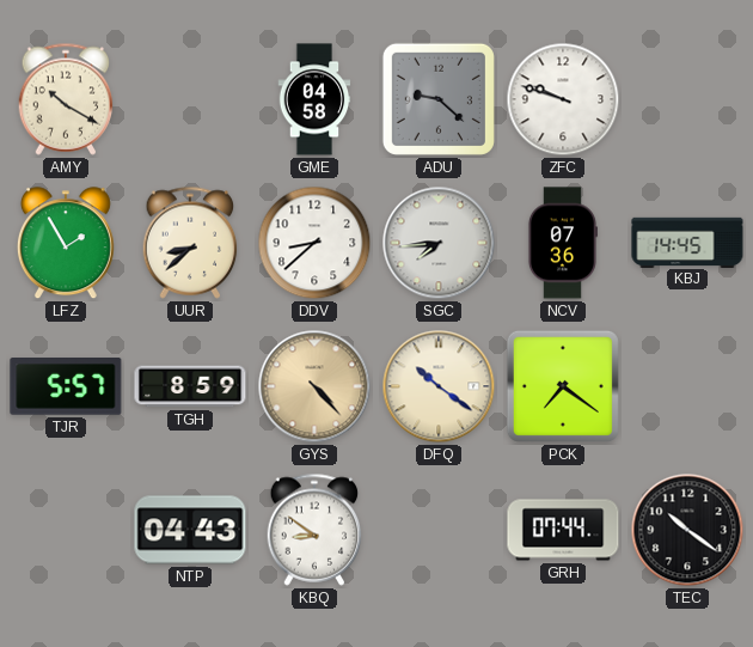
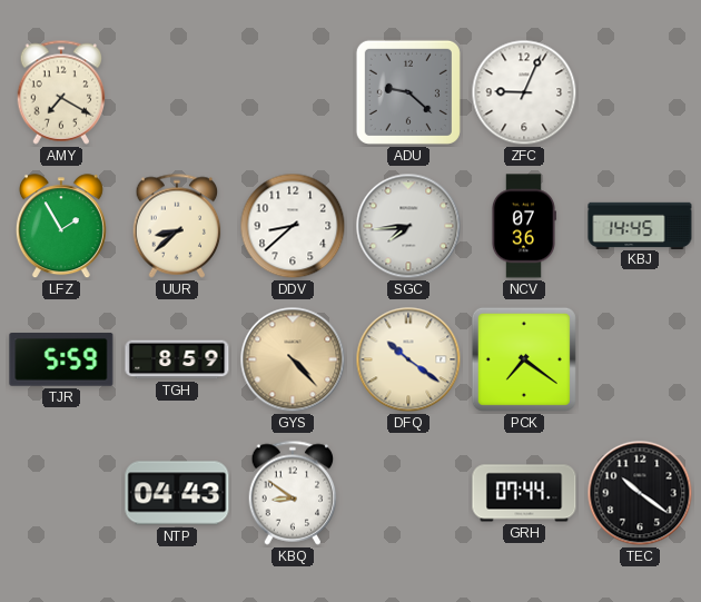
AMY: 10:20 -> 7:20 (61, 92)
GME: 04:58 -> none (314, 99)
ZFC: 9:48 -> 9:04 (524, 92)
TJR: 5:57 -> 5:59 (61, 361)
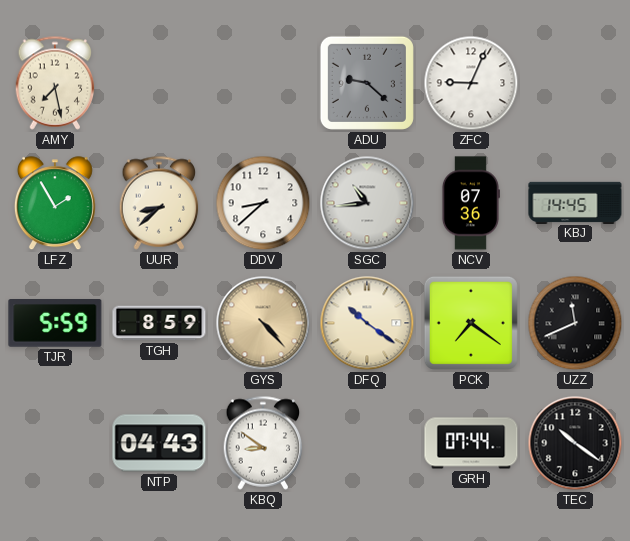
AMY: 7:20 -> 7:28 (55, 83)
SGC: 7:44 -> 10:44 (367, 203)
UZZ: none -> 11:41 (575, 323)
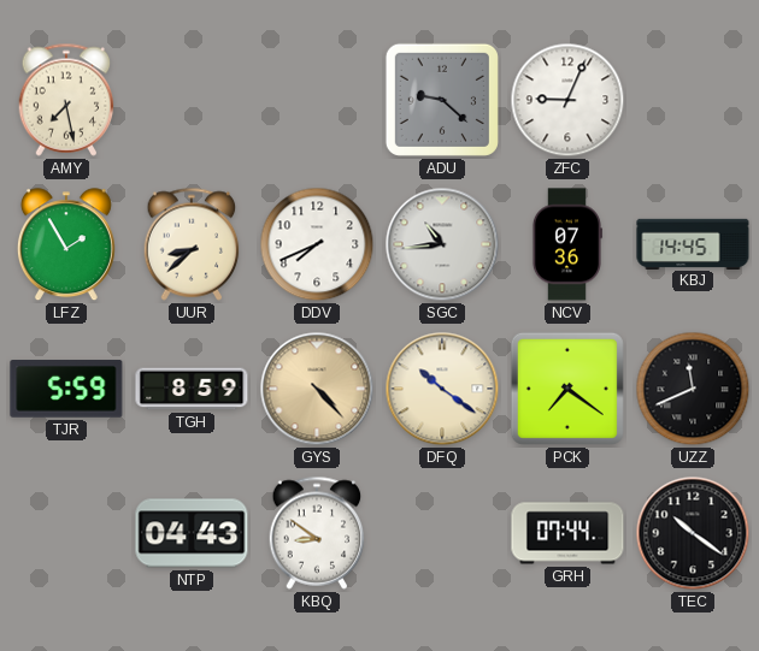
DDV: 8:38 -> 7:41 (317, 244)
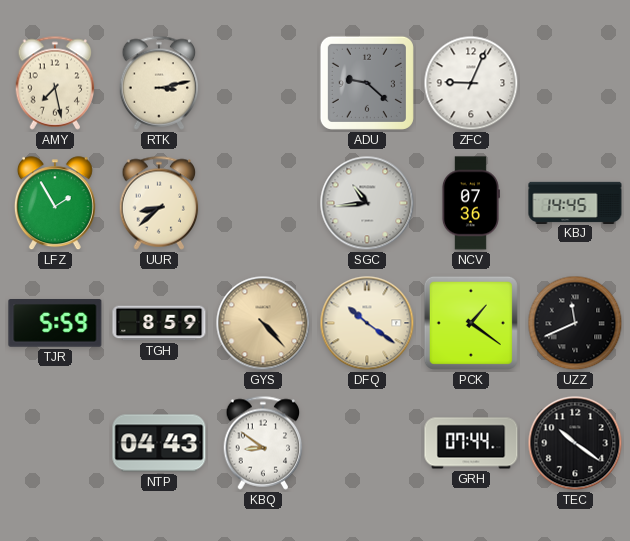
RTK: none -> 3:13 (159, 83)
DDV: 7:41 -> none (317, 244)
PCK: 7:21 -> 1:21 (471, 323)
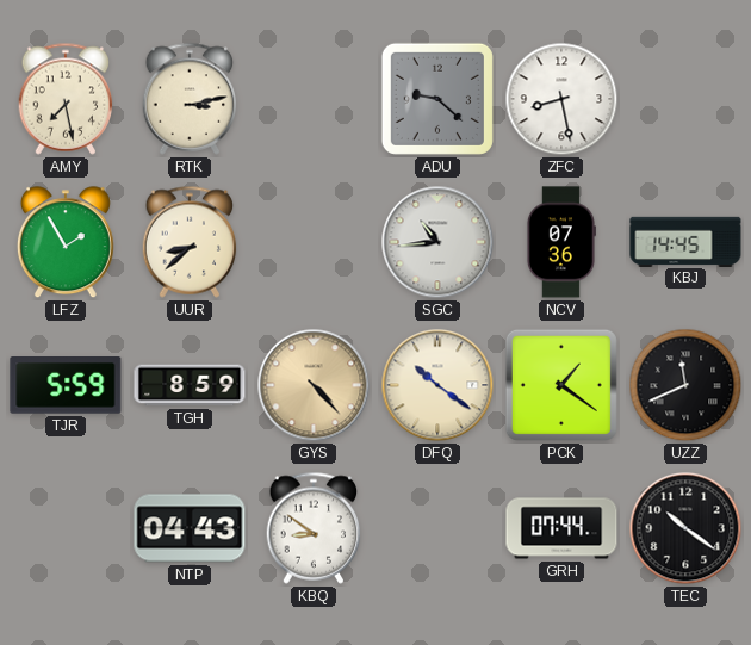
ZFC: 9:04 -> 8:28 (561, 99)
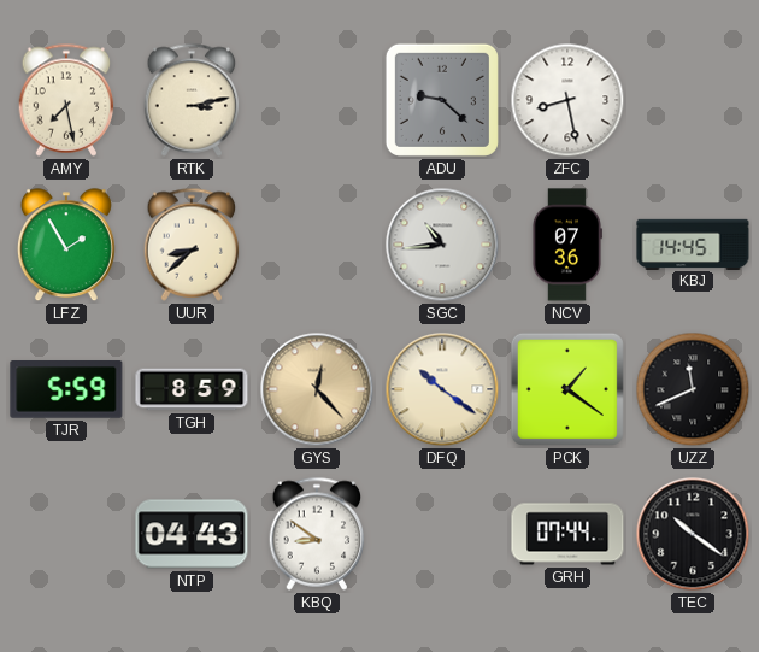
GYS: 4:23 -> 12:23 (317, 389)
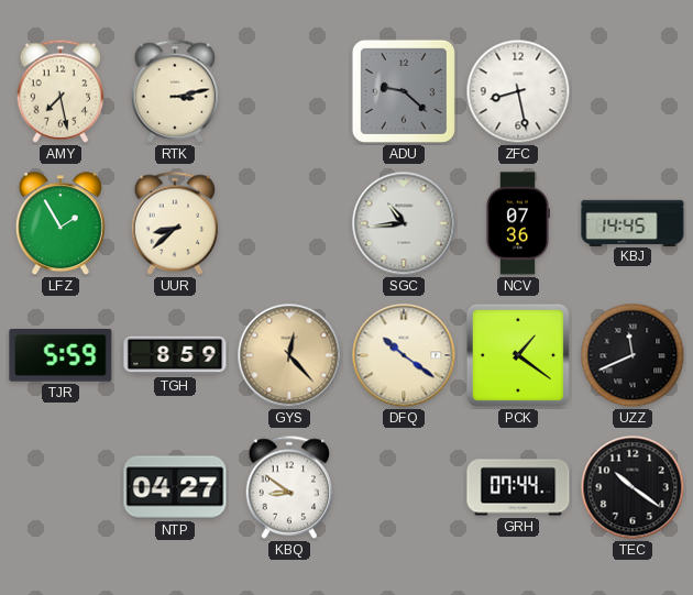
NTP: 04:43 -> 04:27 (175, 487)
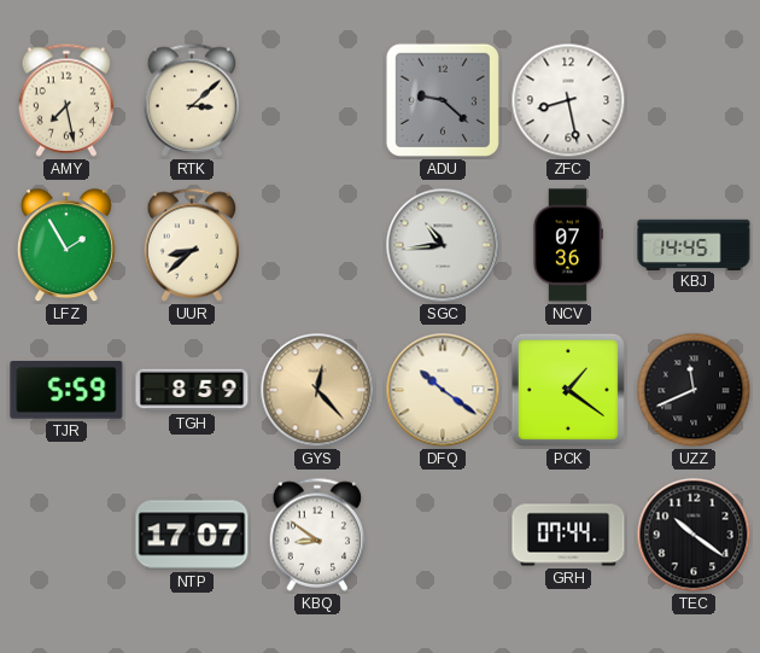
RTK: 3:13 -> 3:08 (192, 100)
NTP: 04:27 -> 17:07 (192, 535)
